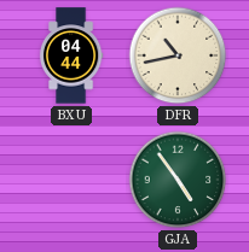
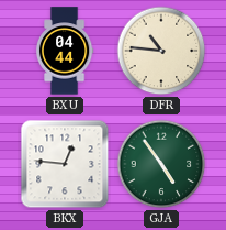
DFR: 10:43 -> 10:46 (161, 51)
BKX: none -> 12:46 (65, 164)
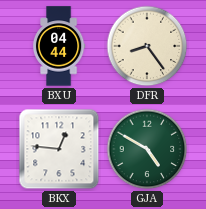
DFR: 10:46 -> 8:24 (147, 46)
GJA: 4:54 -> 4:50 (147, 149)
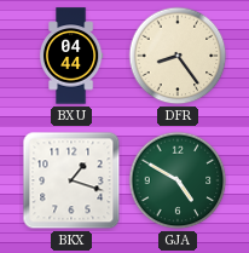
BKX: 12:46 -> 1:18 (71, 180)
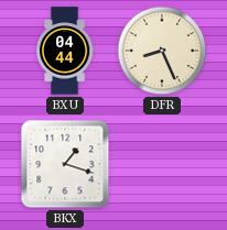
DFR: 8:24 -> 8:26 (162, 51)
GJA: 4:50 -> none (178, 180)
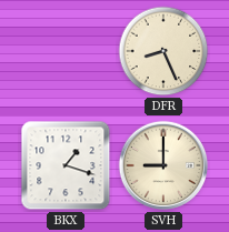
BXU: 04:44 -> none (65, 51)
SVH: none -> 9:00 (163, 165)
